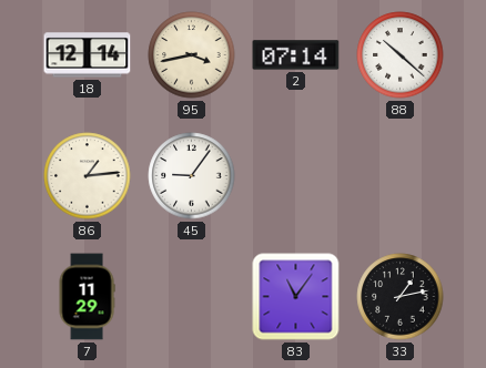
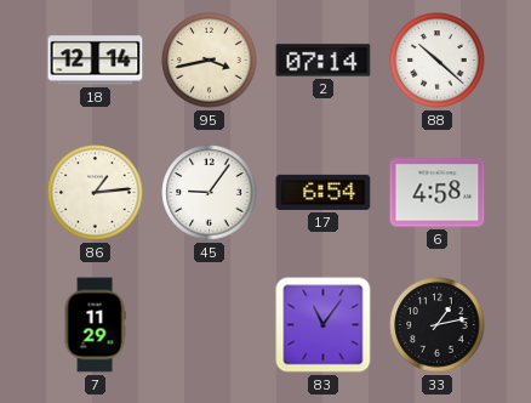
17: none -> 6:54 (324, 192)
6: none -> 4:58 (438, 193)
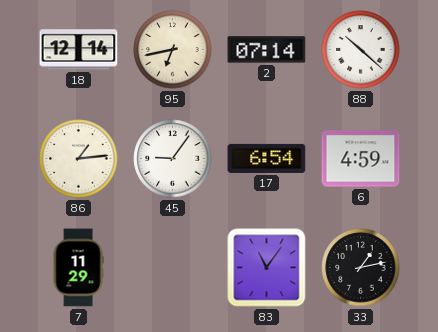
95: 3:43 -> 6:43 (173, 50)
6: 4:58 -> 4:59 (361, 159)
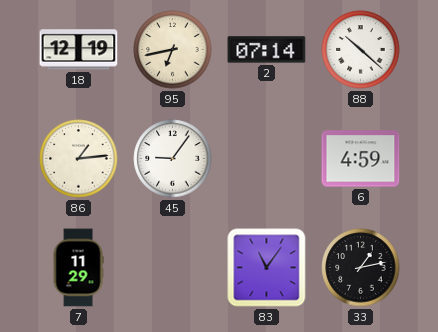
18: 12:14 -> 12:19 (79, 50)
17: 6:54 -> none (267, 158)
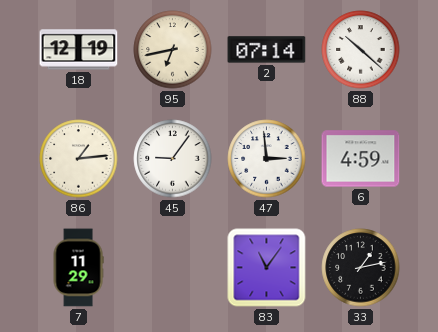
47: none -> 2:59 (267, 159)
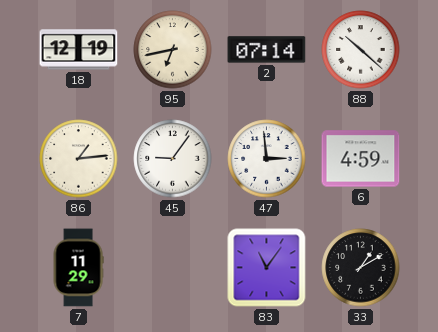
33: 1:13 -> 1:10 (361, 268)
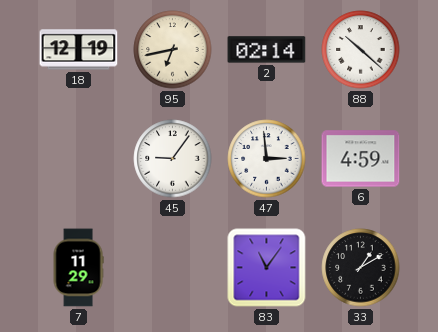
2: 07:14 -> 02:14 (267, 50)
86: 1:14 -> none (79, 159)
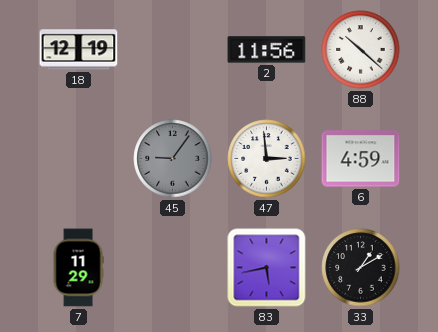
95: 6:43 -> none (173, 50)
2: 02:14 -> 11:56 (267, 50)
45 dial: white -> grey (173, 159)
83: 11:06 -> 5:43 (267, 268)
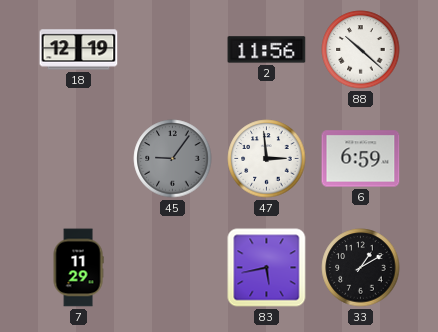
6: 4:59 -> 6:59 (361, 159)
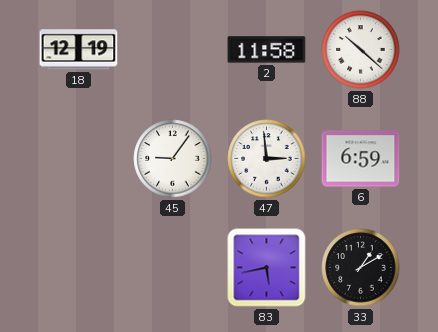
2: 11:56 -> 11:58 (267, 50)
45 dial: grey -> white (173, 159)
7: 11:29 -> none (78, 268)
